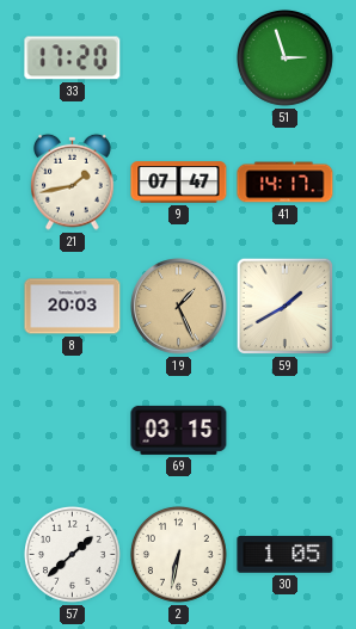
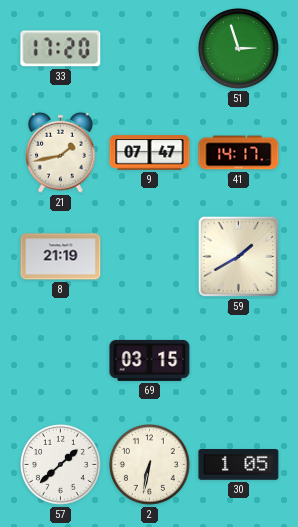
8: 20:03 -> 21:19 (61, 257)
19: 1:26 -> none (179, 307)
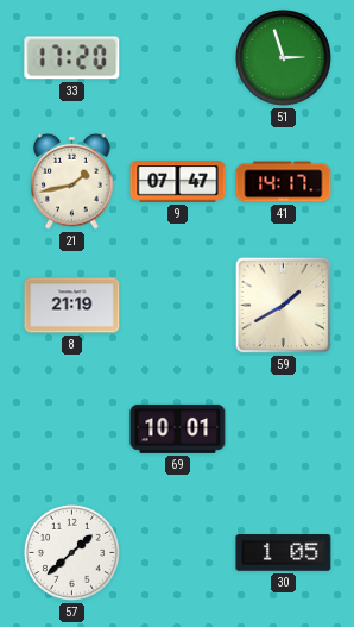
69: 03:15 -> 10:01 (178, 428)
2: 6:32 -> none (149, 464)
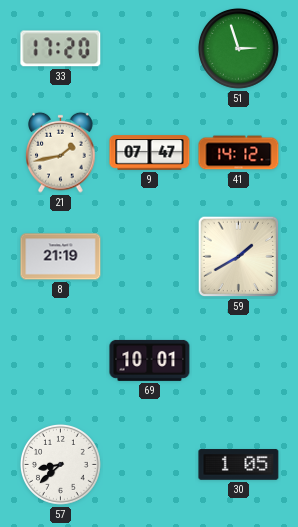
41: 14:17 -> 14:12 (239, 153)
57: 1:38 -> 8:38 (60, 464)
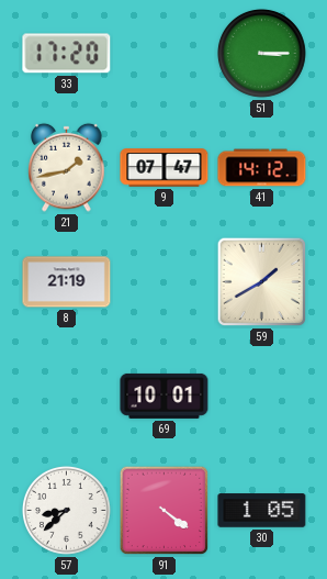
51: 2:57 -> 3:15 (261, 53)
91: none -> 4:21 (165, 511)
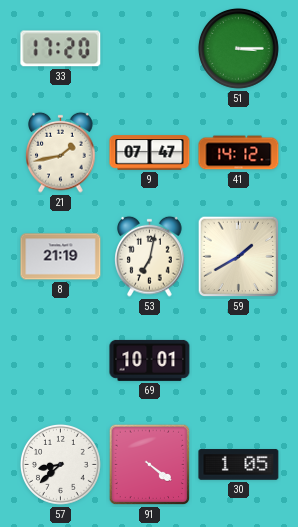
53: none -> 7:02 (150, 256)
